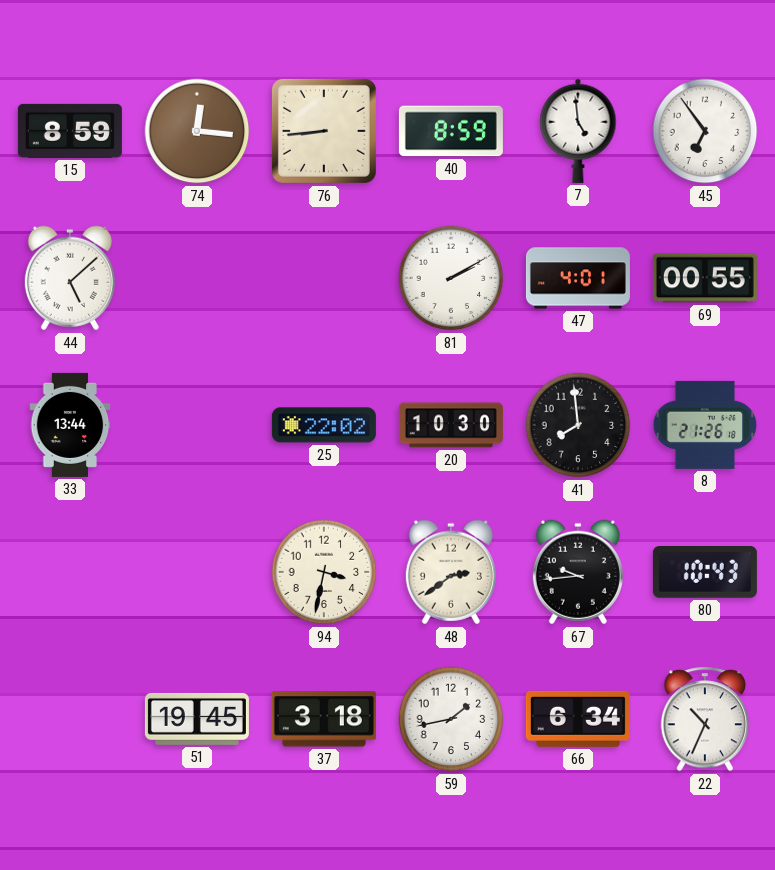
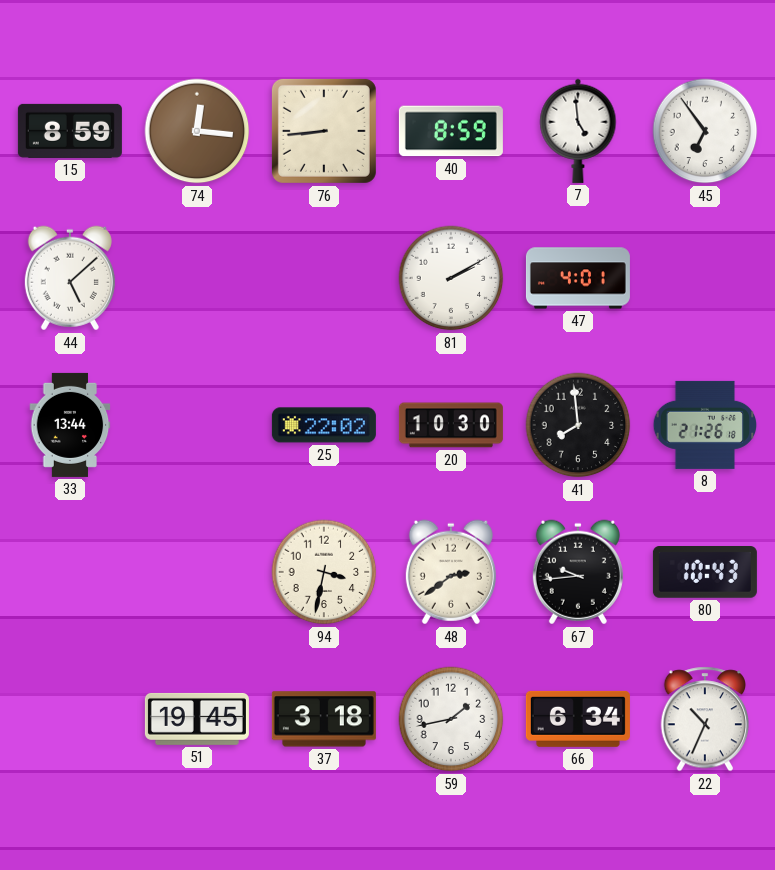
69: 00:55 -> none (705, 278)
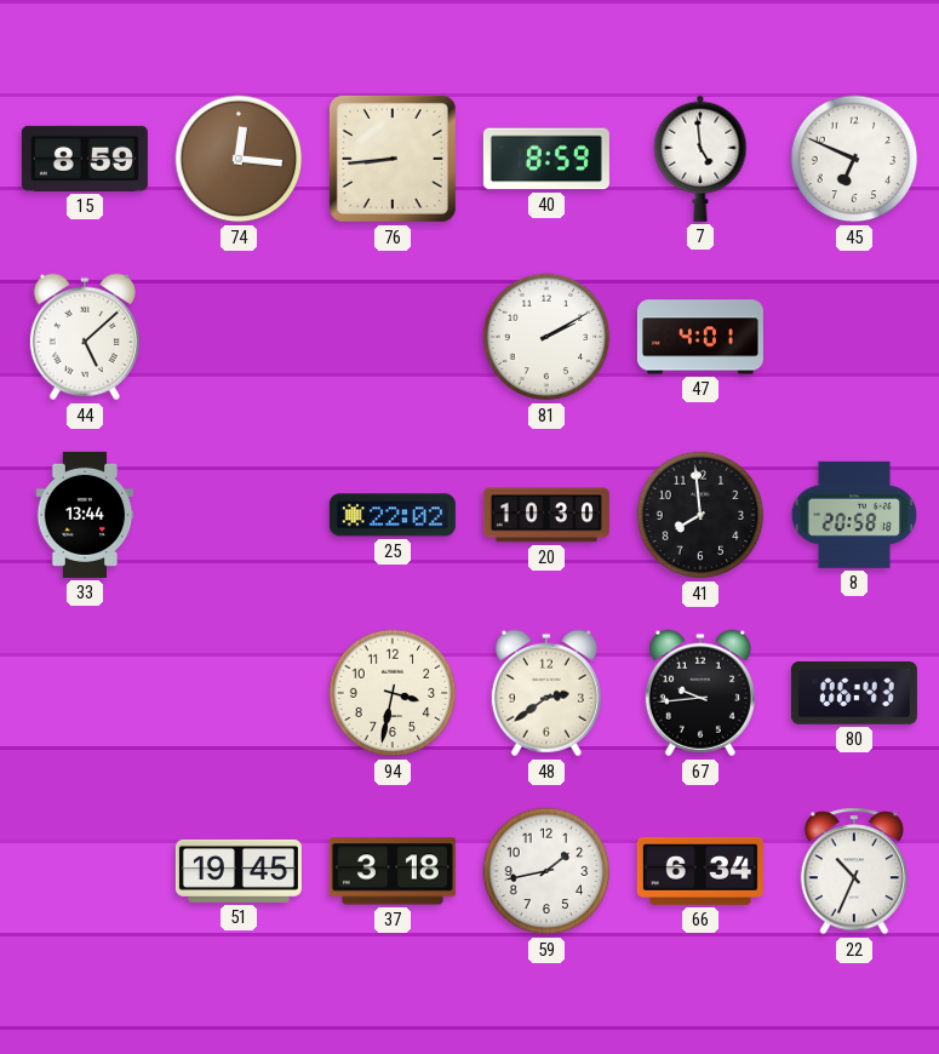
45: 6:54 -> 6:49 (854, 159)
8: 21:26 -> 20:58 (854, 515)
80: 10:43 -> 06:43 (854, 694)
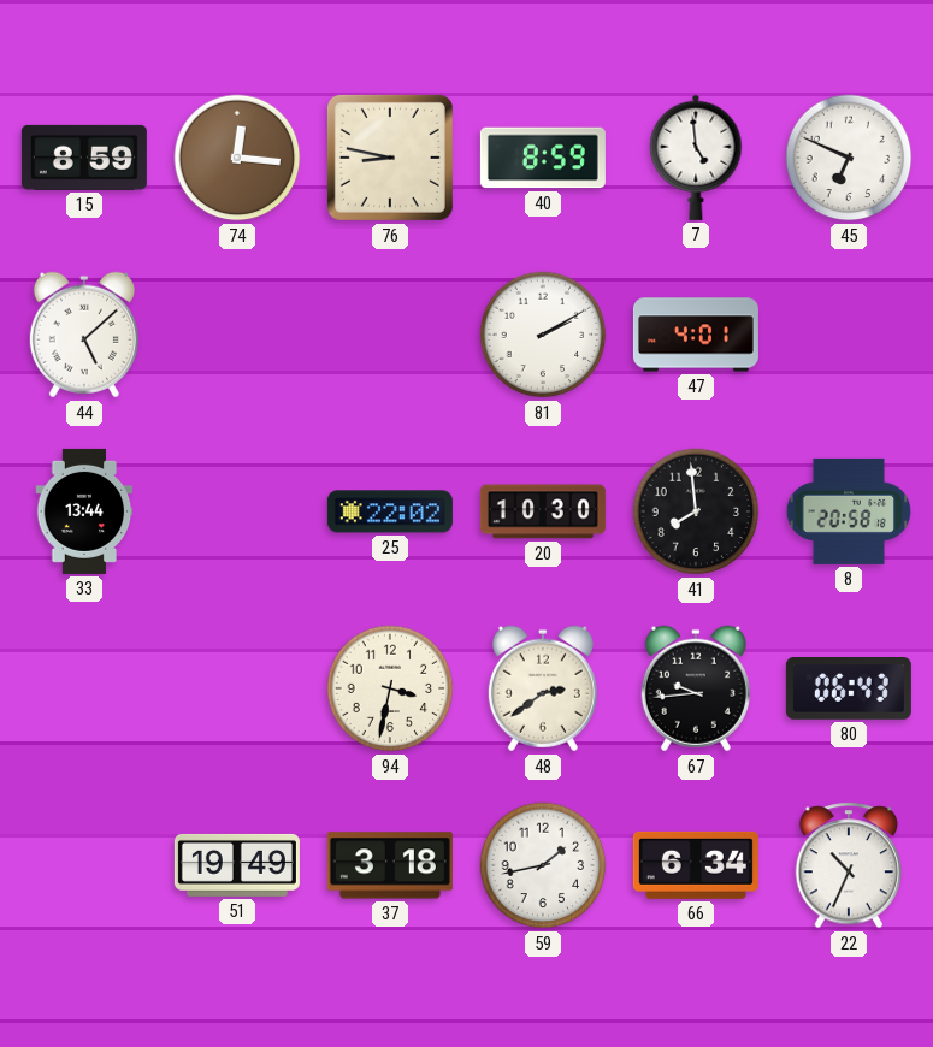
76: 8:44 -> 8:47 (390, 158)
51: 19:45 -> 19:49 (237, 865)
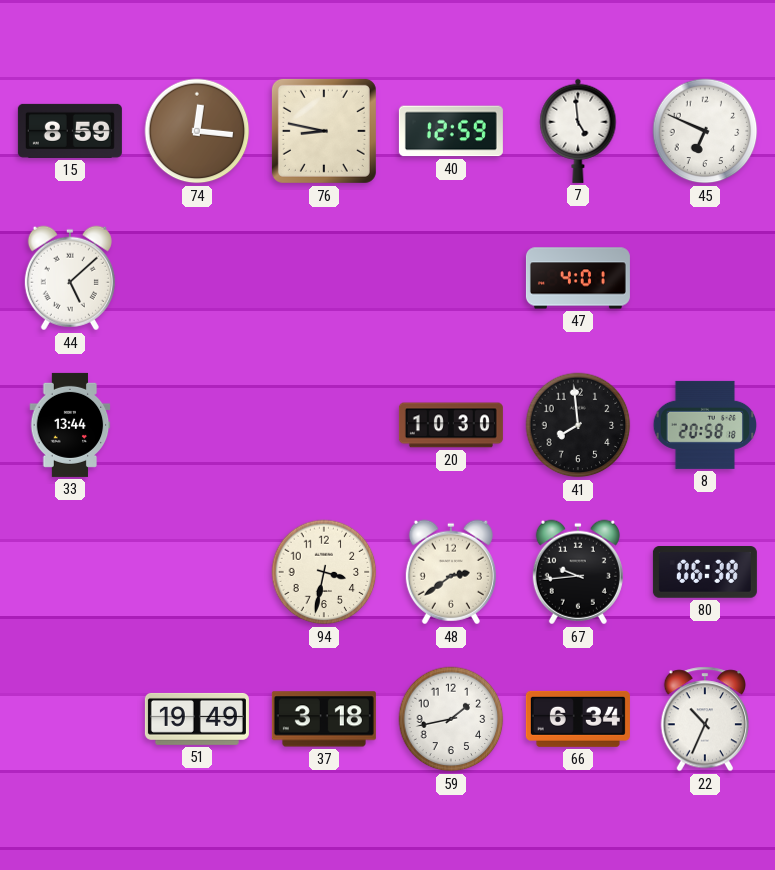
40: 8:59 -> 12:59 (451, 131)
81: 2:10 -> none (543, 335)
25: 22:02 -> none (390, 511)
80: 06:43 -> 06:38 (705, 573)
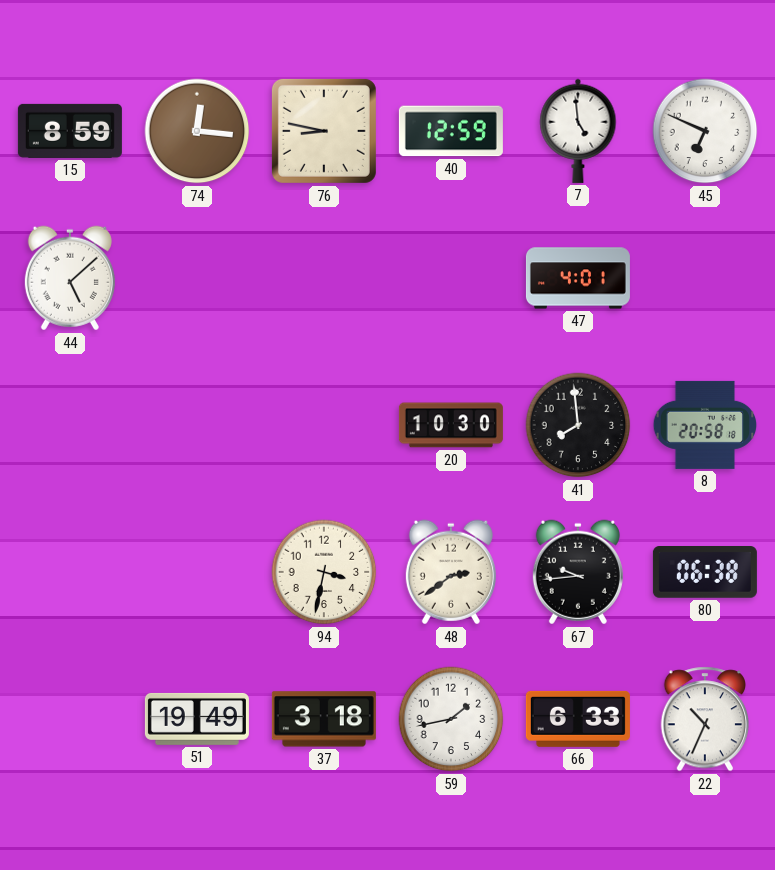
33: 13:44 -> none (70, 425)
66: 6:34 -> 6:33 (578, 719)
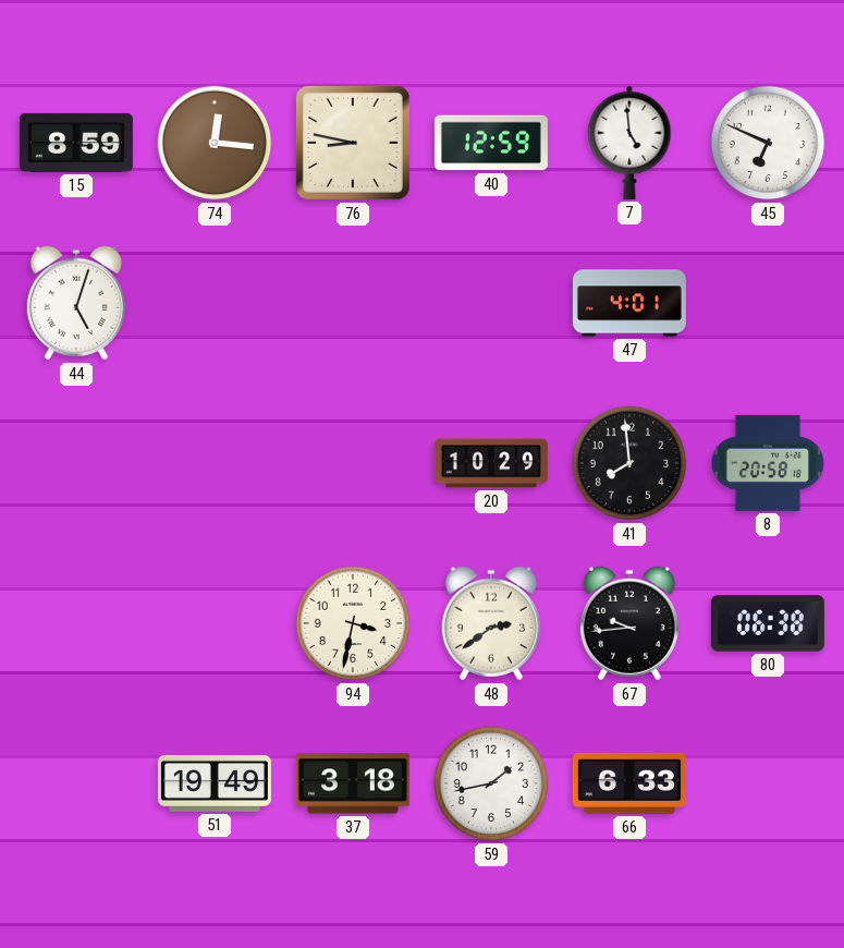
44: 5:08 -> 5:03 (76, 303)
20: 10:30 -> 10:29 (491, 463)
22: 10:34 -> none (705, 719)
